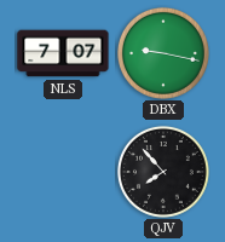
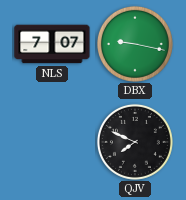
QJV: 7:53 -> 7:49 (135, 142)
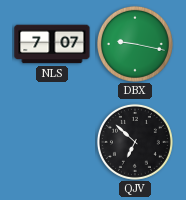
QJV: 7:49 -> 6:52 (135, 142)
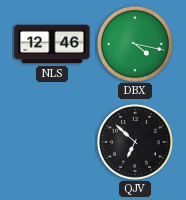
NLS: 7:07 -> 12:46 (52, 44)
DBX: 9:17 -> 4:17 (135, 44)
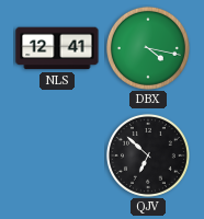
NLS: 12:46 -> 12:41 (57, 48)
